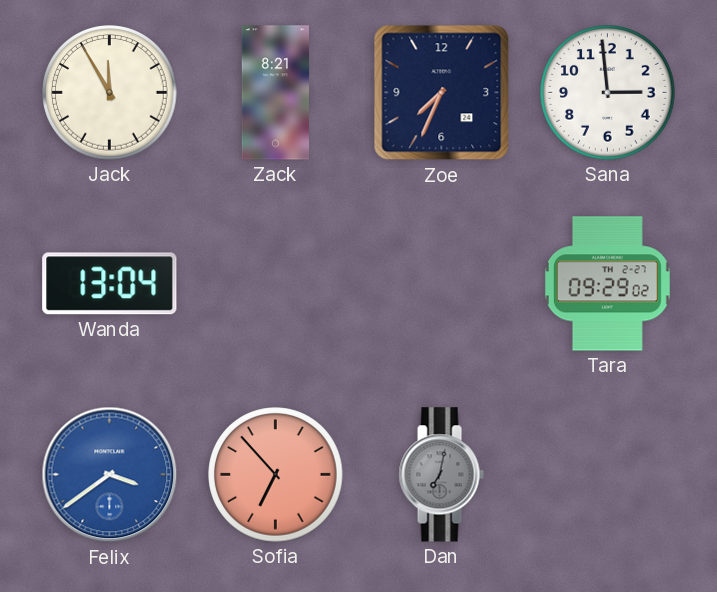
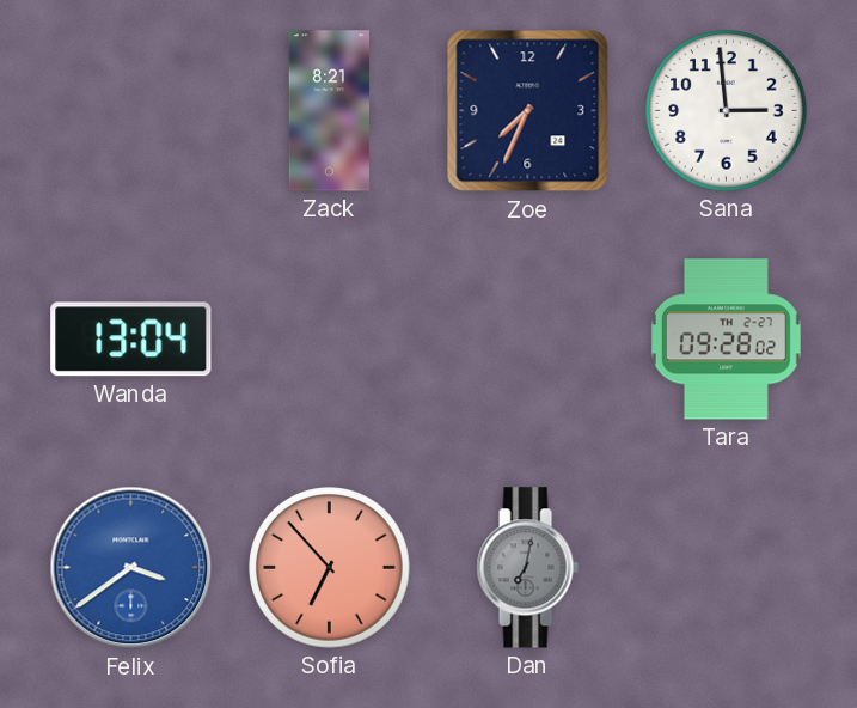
Jack: 11:55 -> none (110, 93)
Tara: 09:29 -> 09:28 (726, 340)
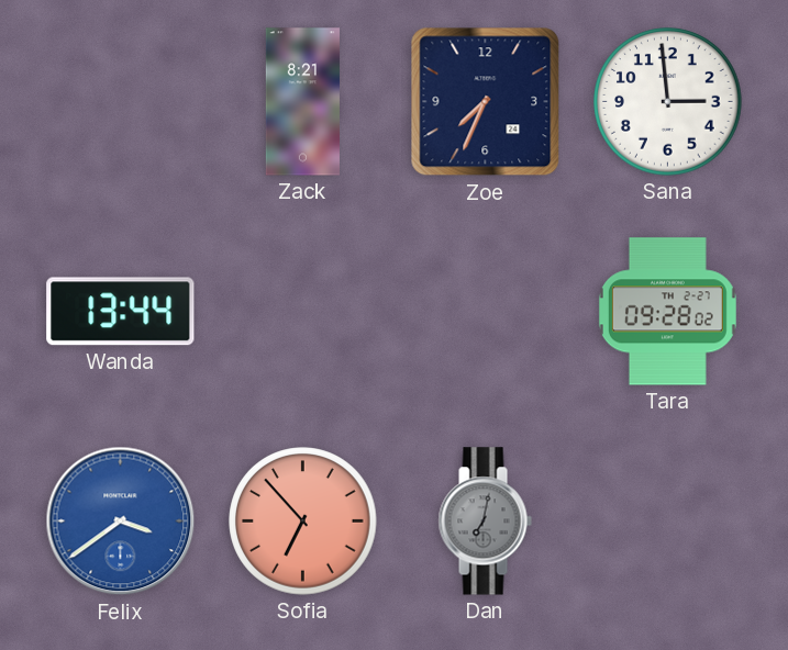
Wanda: 13:04 -> 13:44 (121, 312)
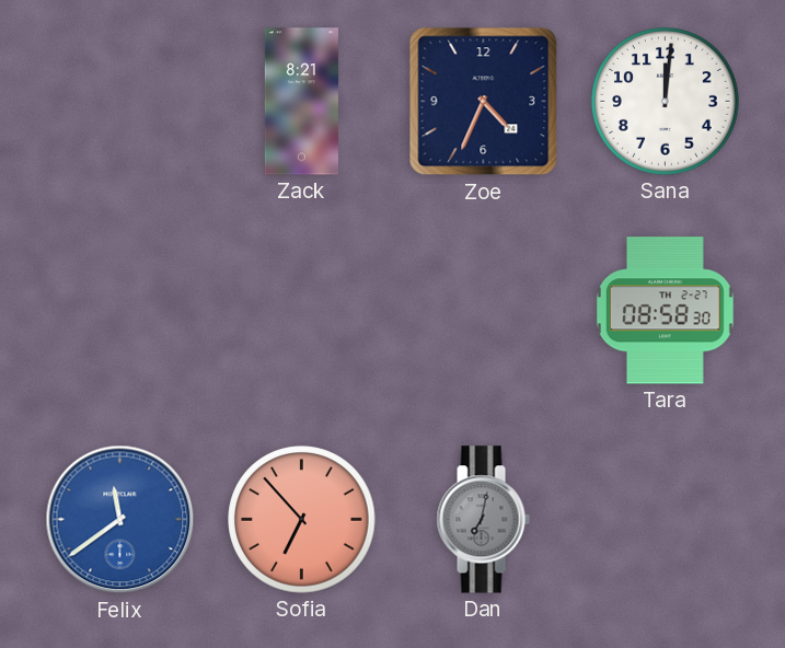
Zoe: 7:34 -> 4:34 (484, 102)
Sana: 2:59 -> 12:01 (666, 102)
Wanda: 13:44 -> none (121, 312)
Tara: 09:28 -> 08:58 (665, 311)
Felix: 3:39 -> 11:39 (120, 520)
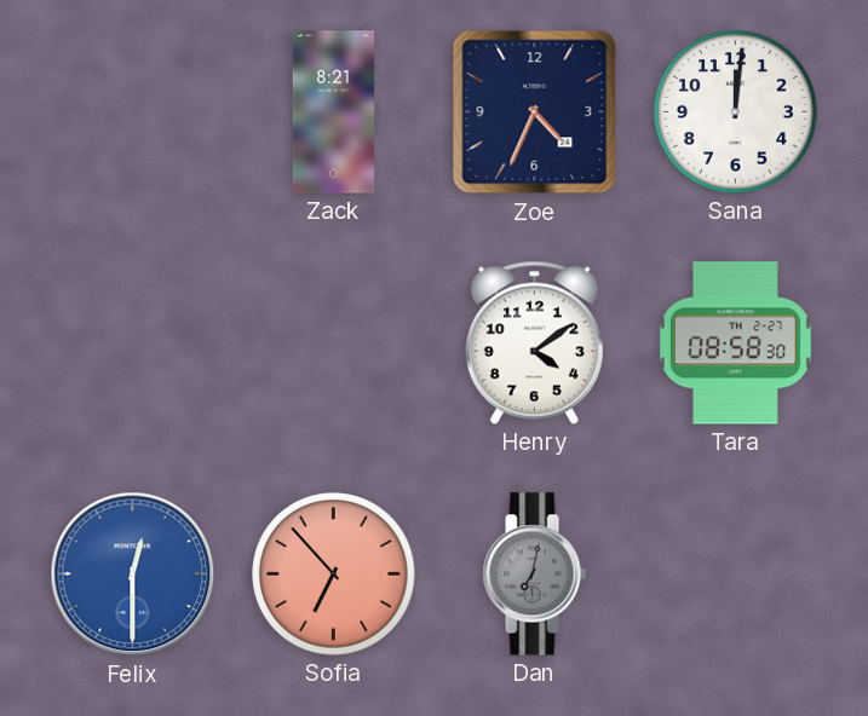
Henry: none -> 4:09 (534, 342)
Felix: 11:39 -> 12:30 (133, 574)
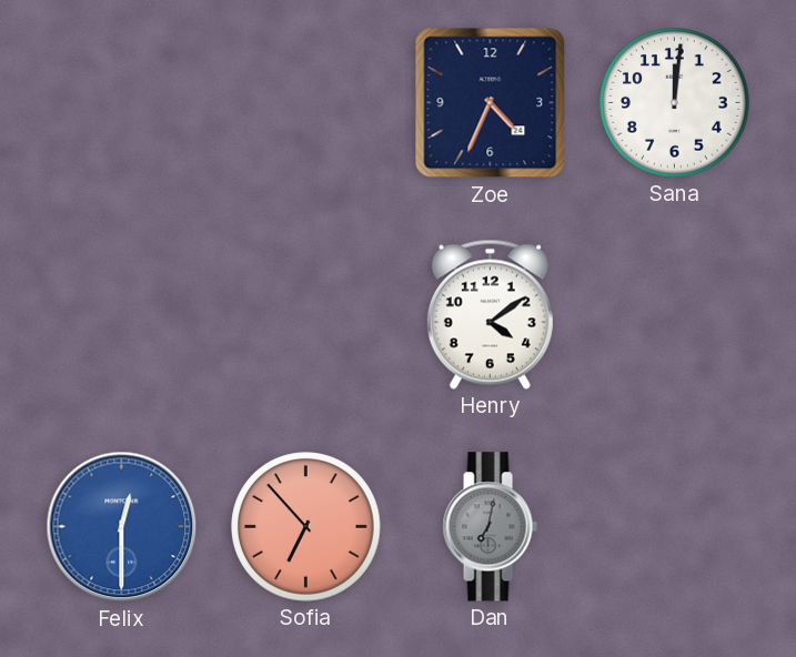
Zack: 8:21 -> none (333, 112)
Tara: 08:58 -> none (735, 343)
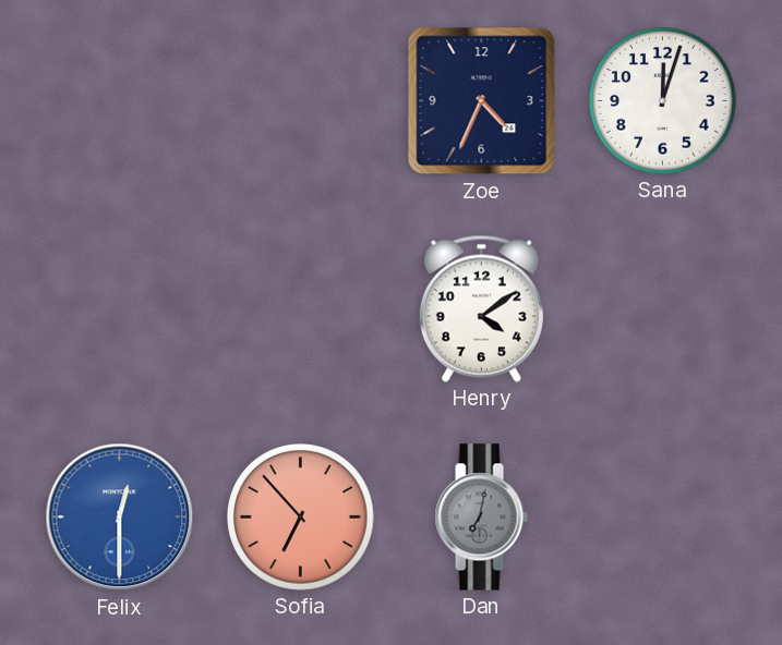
Sana: 12:01 -> 12:03 (663, 101)
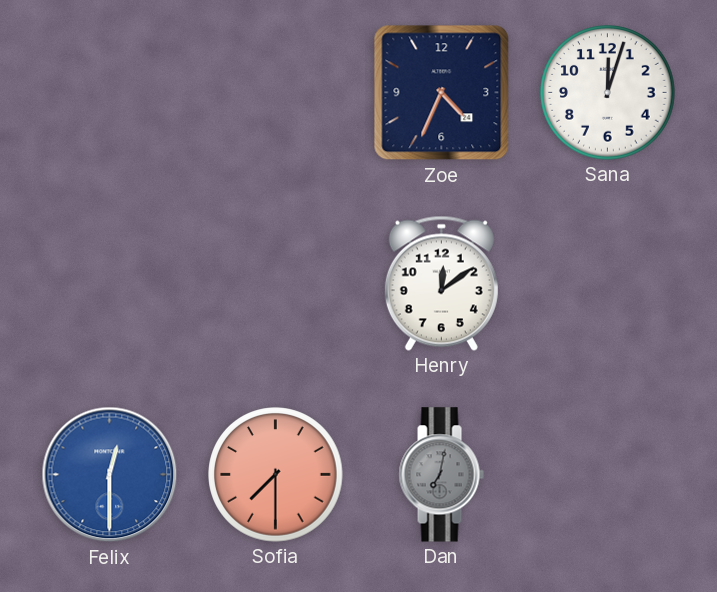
Henry: 4:09 -> 12:09 (441, 283)
Sofia: 6:53 -> 7:30 (276, 475)
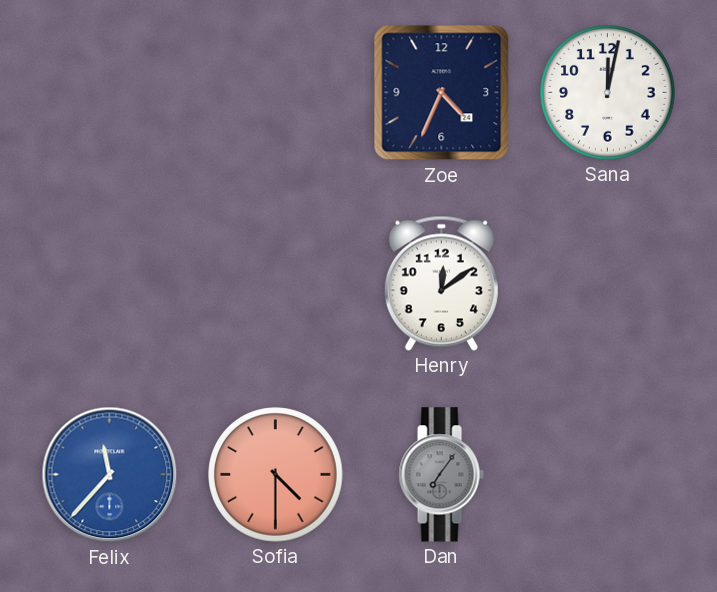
Sana: 12:03 -> 12:02 (608, 93)
Felix: 12:30 -> 11:37 (110, 475)
Sofia: 7:30 -> 4:30 (276, 475)
Dan: 7:02 -> 7:06 (441, 475)
